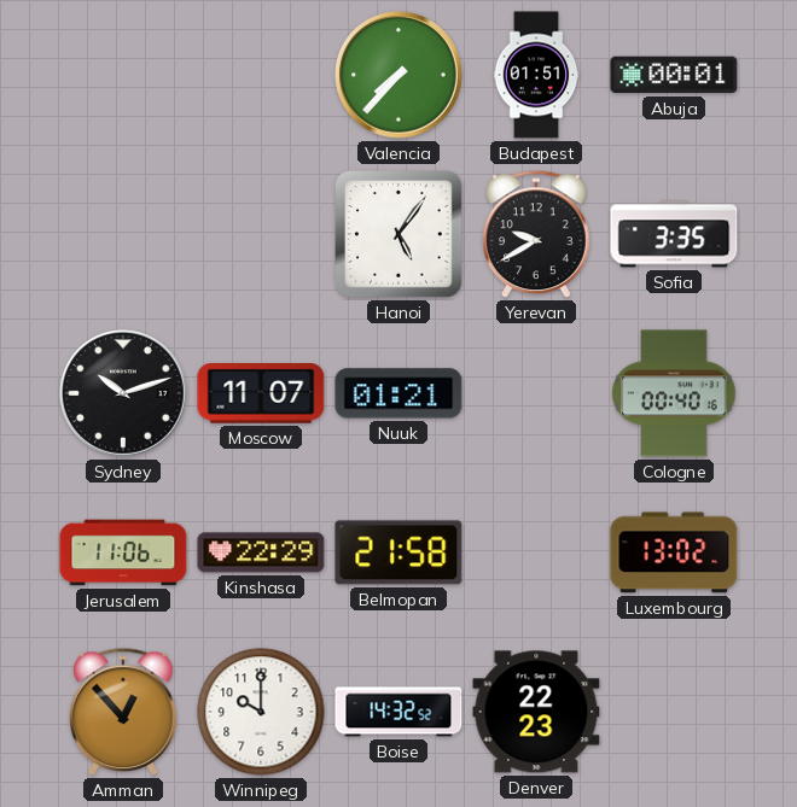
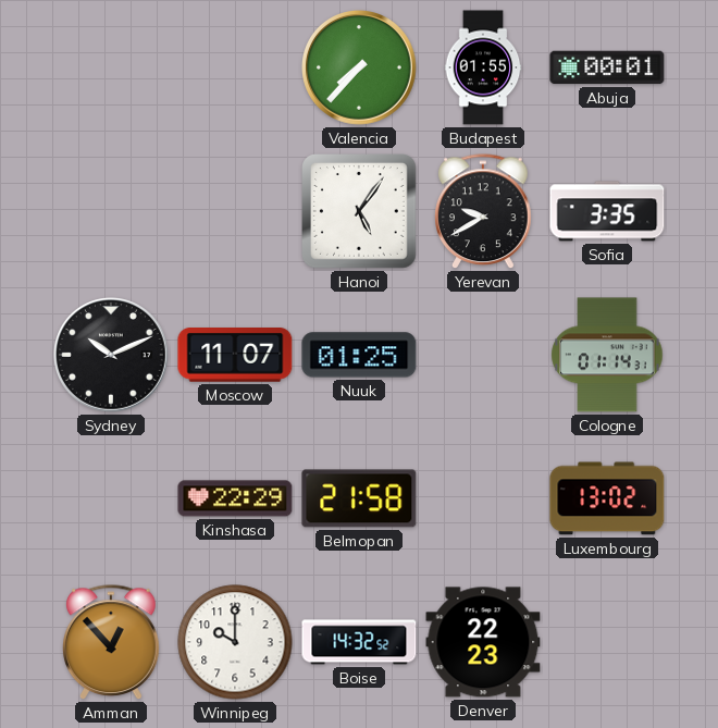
Budapest: 01:51 -> 01:55 (483, 67)
Sydney: 10:12 -> 10:11 (112, 356)
Nuuk: 01:21 -> 01:25 (359, 355)
Cologne: 00:40 -> 01:14 (607, 355)
Jerusalem: 11:06 -> none (123, 552)
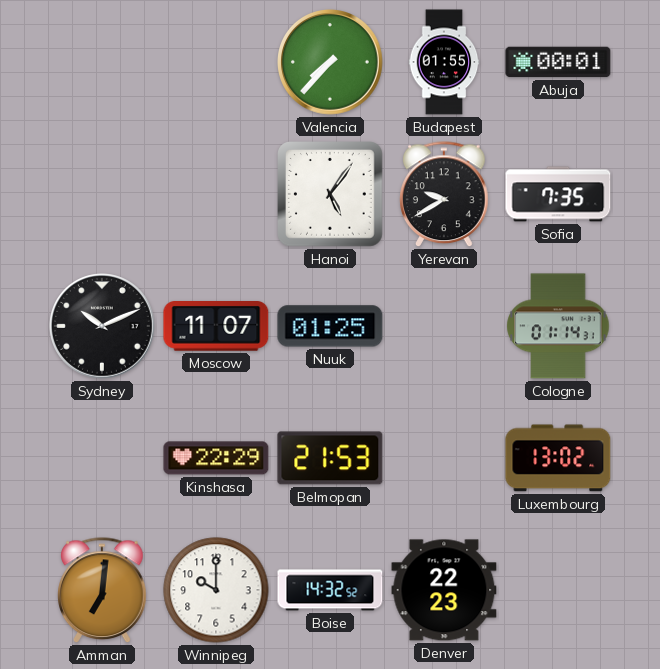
Sofia: 3:35 -> 7:35 (558, 194)
Belmopan: 21:58 -> 21:53 (330, 458)
Amman: 12:53 -> 7:01 (102, 591)
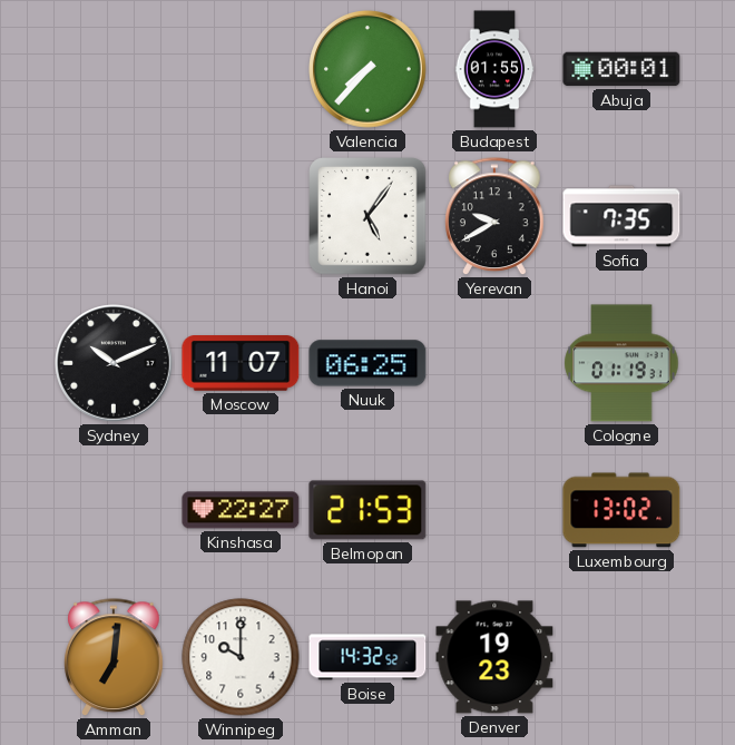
Nuuk: 01:25 -> 06:25 (367, 363)
Cologne: 01:14 -> 01:19 (621, 363)
Kinshasa: 22:29 -> 22:27 (241, 510)
Denver: 22:23 -> 19:23 (494, 657)
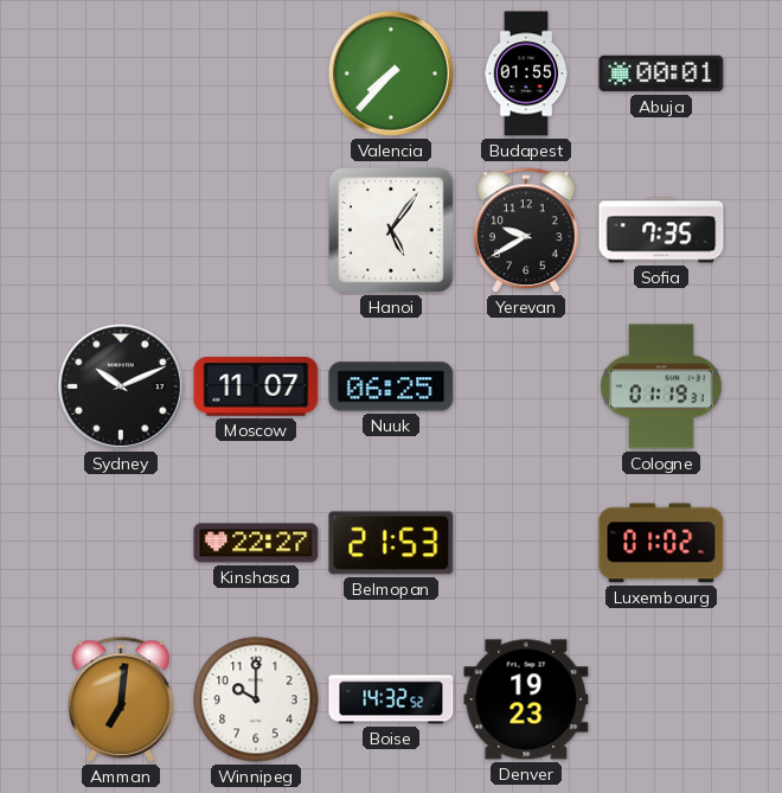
Luxembourg: 13:02 -> 01:02 (661, 543)
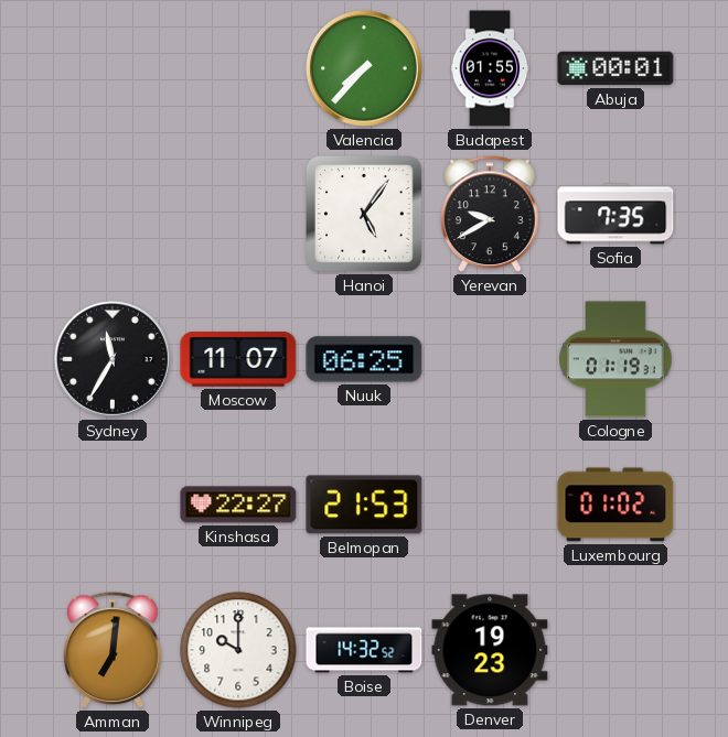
Sydney: 10:11 -> 11:35 (114, 360)
